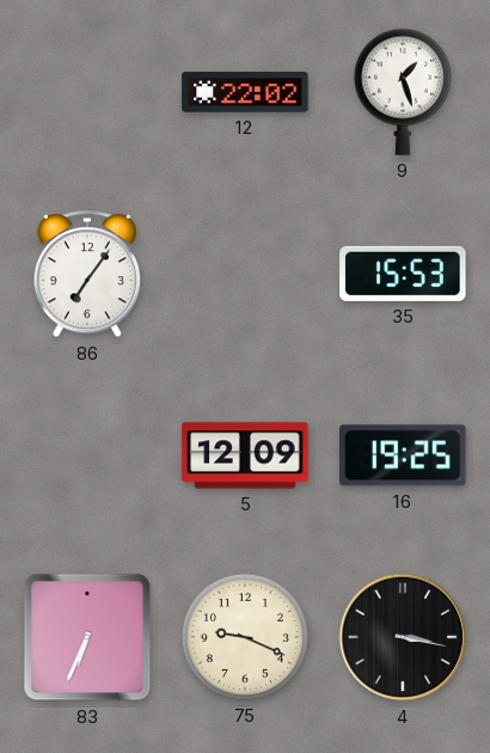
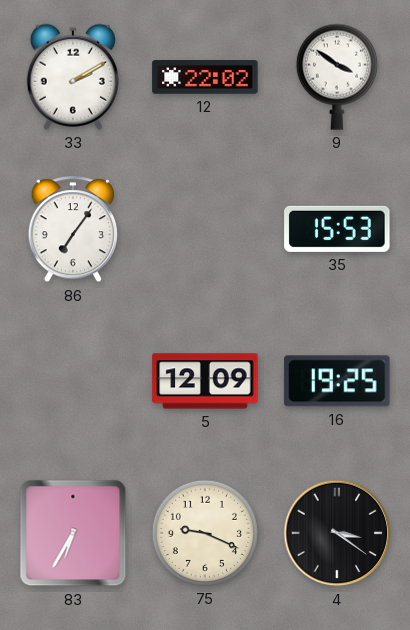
33: none -> 2:10 (73, 77)
9: 1:27 -> 3:51 (337, 77)
83: 6:34 -> 6:35 (73, 533)
4: 3:17 -> 3:21 (337, 533)
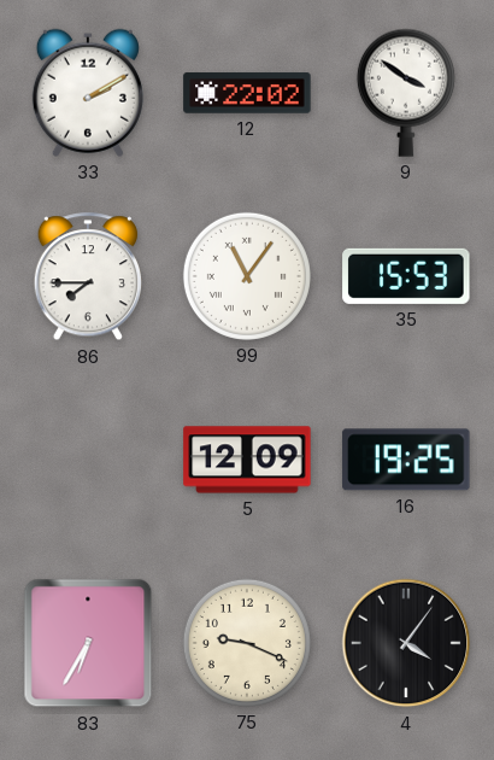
86: 7:06 -> 7:45 (87, 277)
99: none -> 11:06 (247, 276)
4: 3:21 -> 4:06 (406, 643)
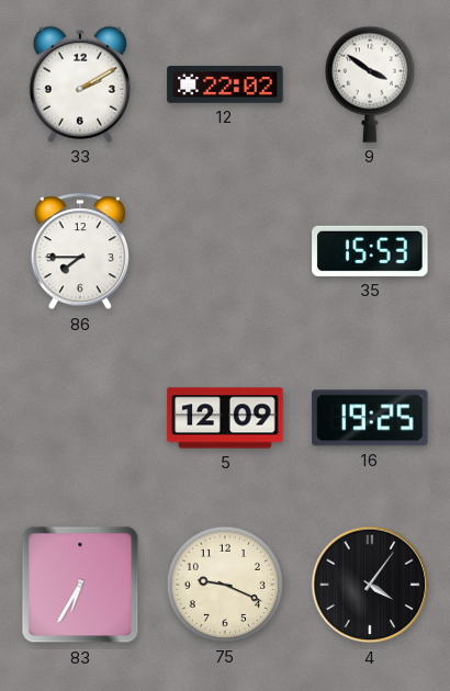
99: 11:06 -> none (247, 276)
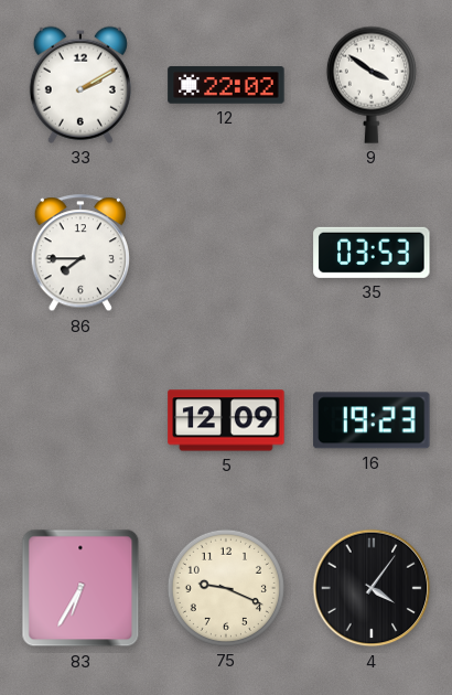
35: 15:53 -> 03:53 (372, 253)
16: 19:25 -> 19:23 (372, 420)
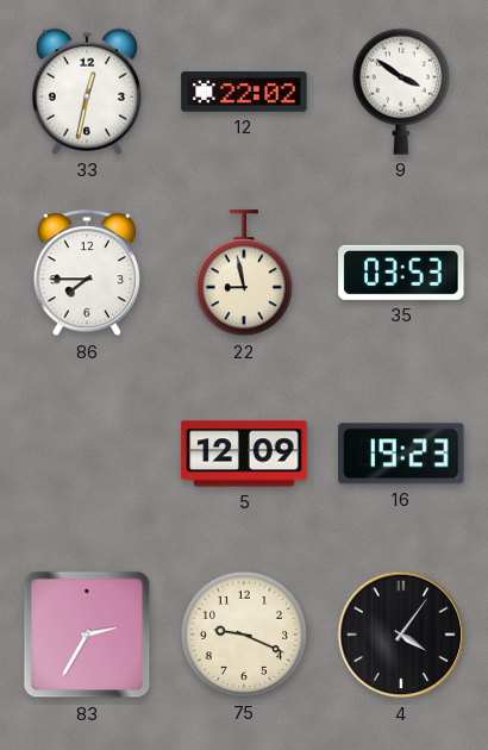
33: 2:10 -> 12:32 (87, 92)
22: none -> 8:58 (244, 274)
83: 6:35 -> 2:35 (87, 635)
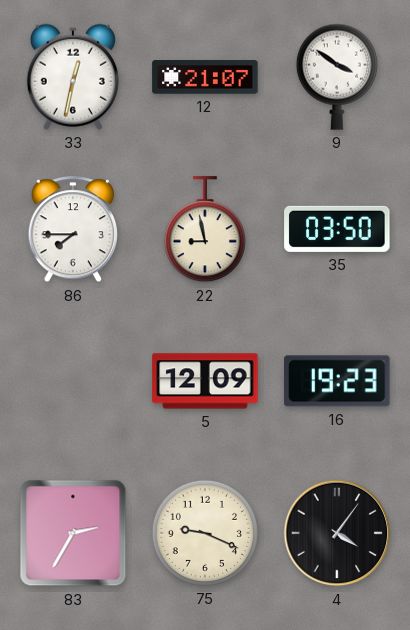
12: 22:02 -> 21:07 (205, 77)
35: 03:53 -> 03:50 (337, 229)
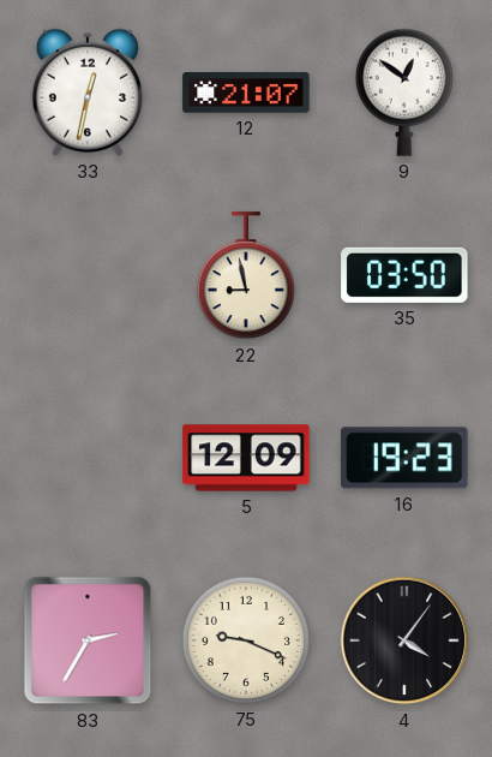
9: 3:51 -> 12:51 (404, 93)
86: 7:45 -> none (72, 230)
